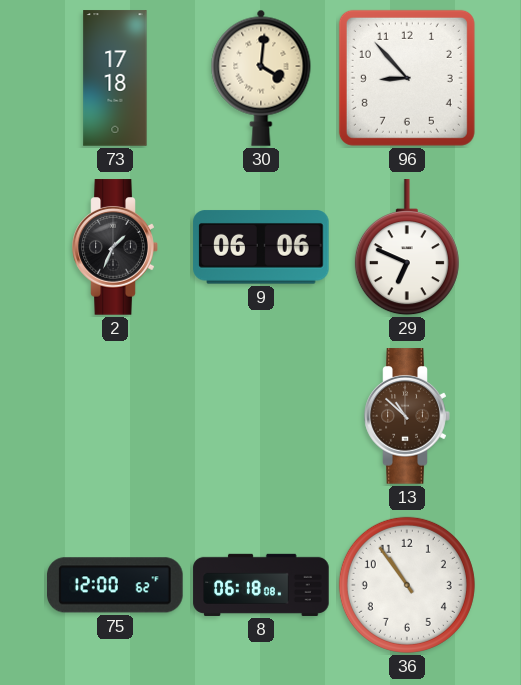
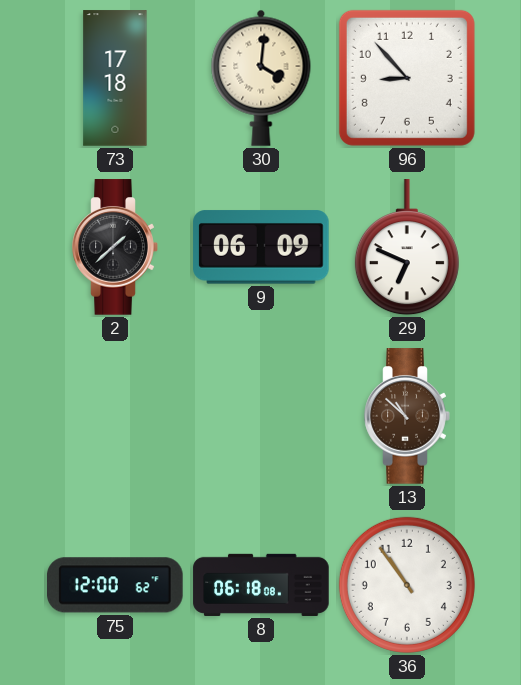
2: 1:34 -> 1:38 (115, 247)
9: 06:06 -> 06:09 (261, 247)
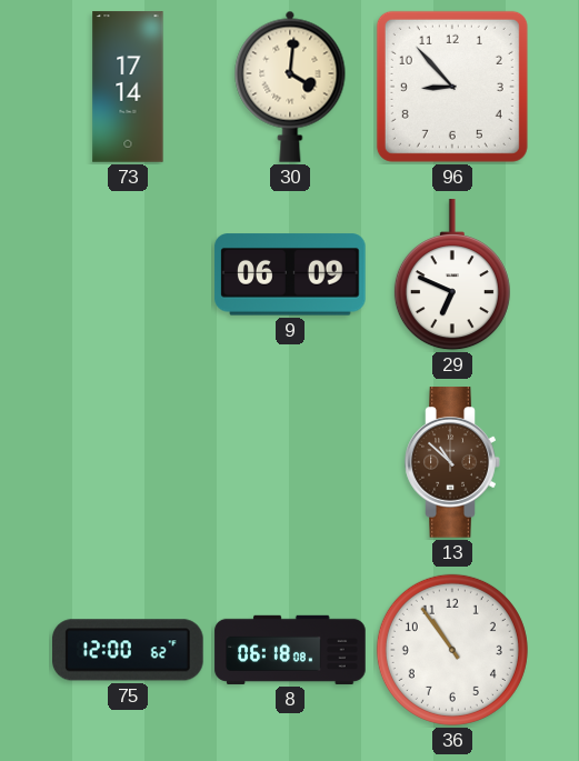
73: 17:18 -> 17:14 (128, 87)
2: 1:38 -> none (115, 247)
